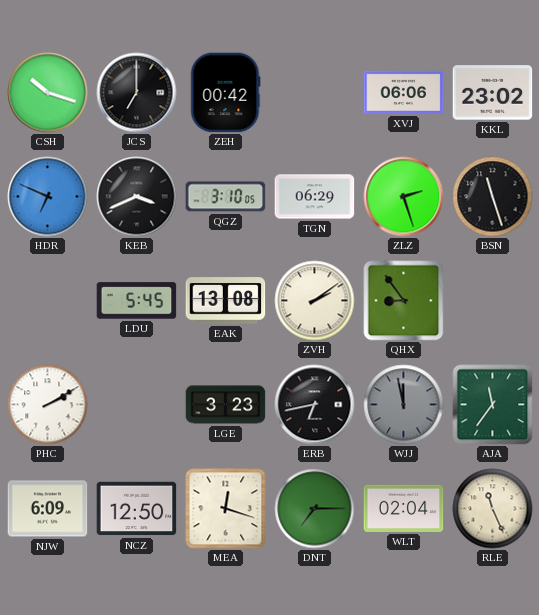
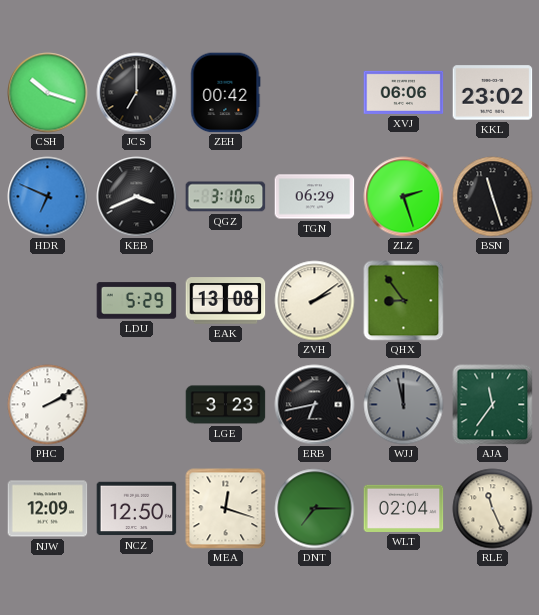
LDU: 5:45 -> 5:29 (137, 301)
NJW: 6:09 -> 12:09 (48, 509)
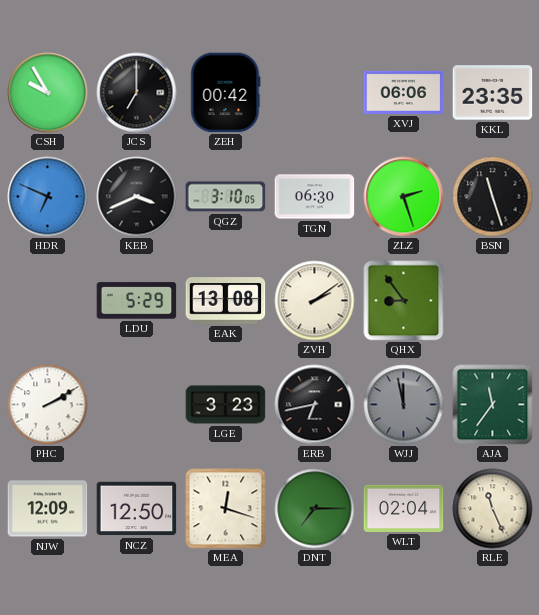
CSH: 10:18 -> 9:55 (48, 93)
KKL: 23:02 -> 23:35 (493, 93)
TGN: 06:29 -> 06:30 (315, 197)
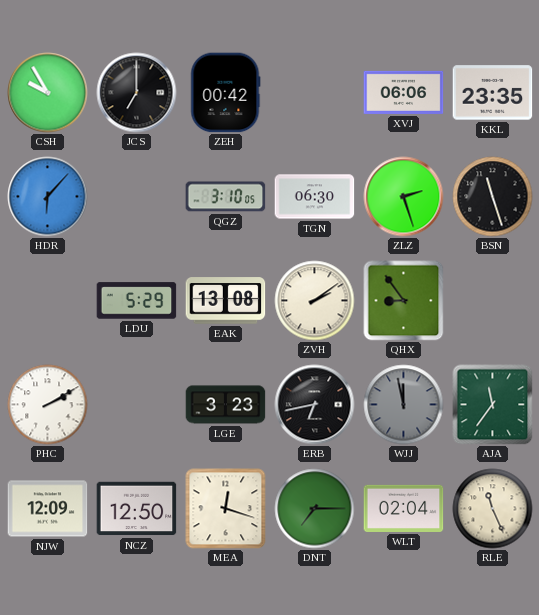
HDR: 6:49 -> 6:07 (48, 197)
KEB: 3:41 -> none (137, 197)
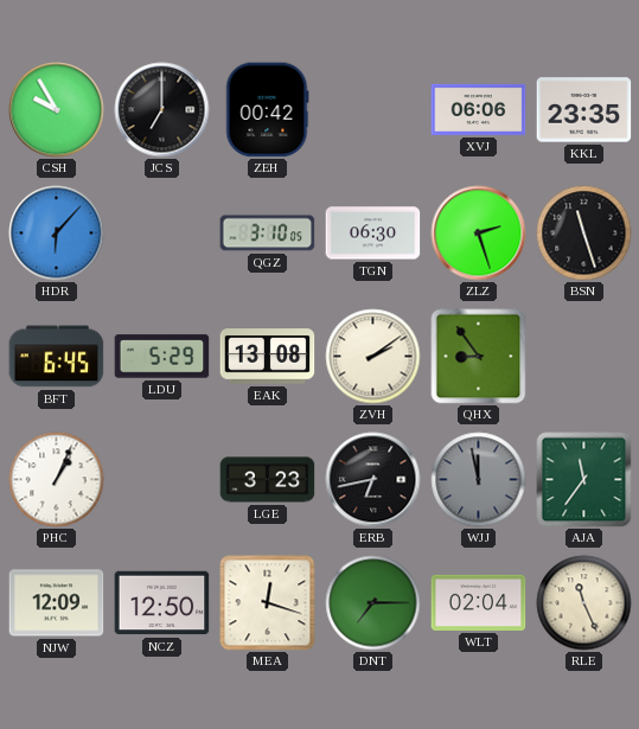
BFT: none -> 6:45 (57, 357)
PHC: 2:10 -> 1:04 (57, 480)
